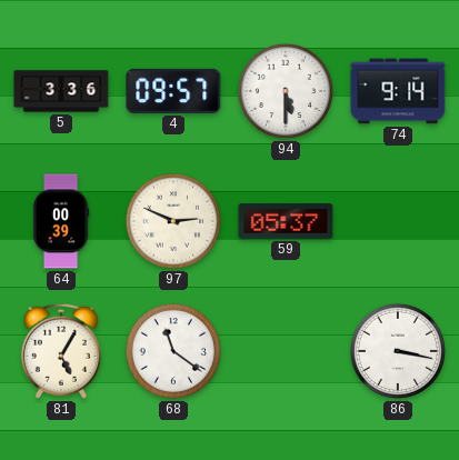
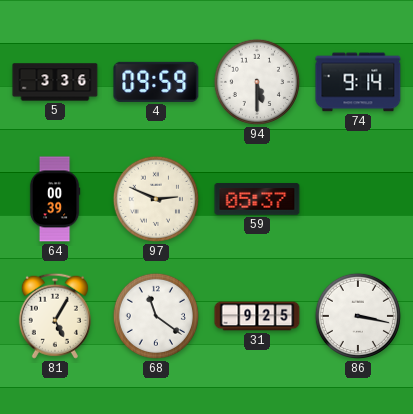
4: 09:57 -> 09:59 (156, 82)
31: none -> 9:25 (257, 316)
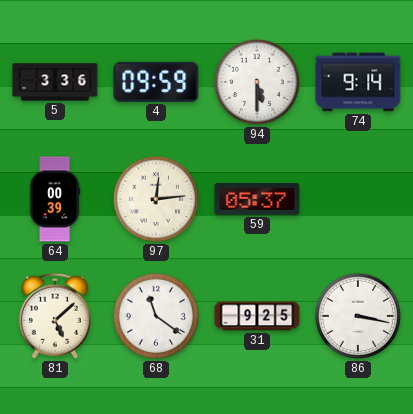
97: 2:49 -> 12:14 (156, 199)
81: 5:05 -> 5:08 (55, 316)
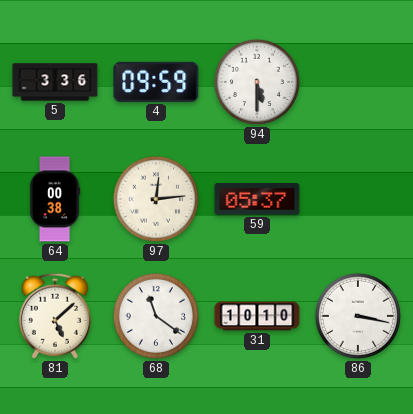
74: 9:14 -> none (358, 82)
64: 00:39 -> 00:38 (55, 199)
31: 9:25 -> 10:10 (257, 316)
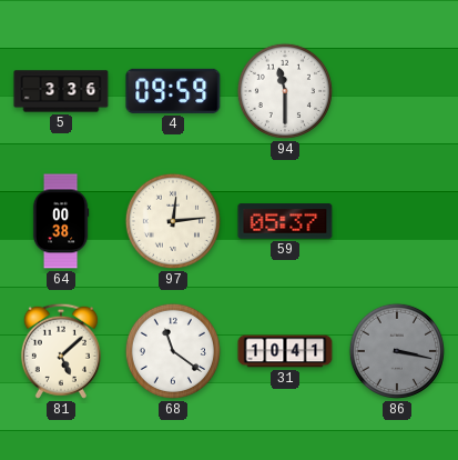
94: 5:30 -> 11:30 (285, 91)
31: 10:10 -> 10:41 (285, 351)
86 dial: white -> grey (397, 351)
